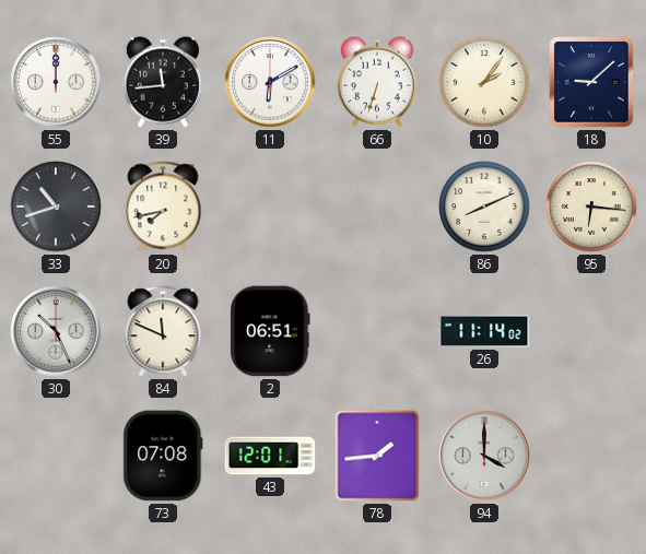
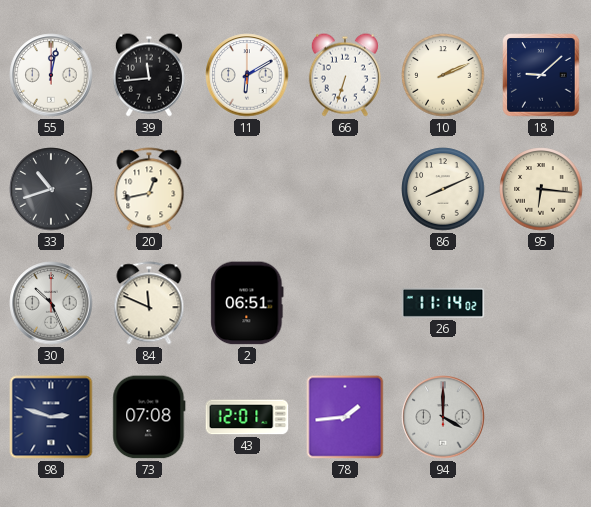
55: 12:00 -> 12:02 (51, 75)
10: 2:06 -> 2:11 (443, 75)
20: 7:43 -> 12:43 (149, 189)
98: none -> 2:48 (51, 417)
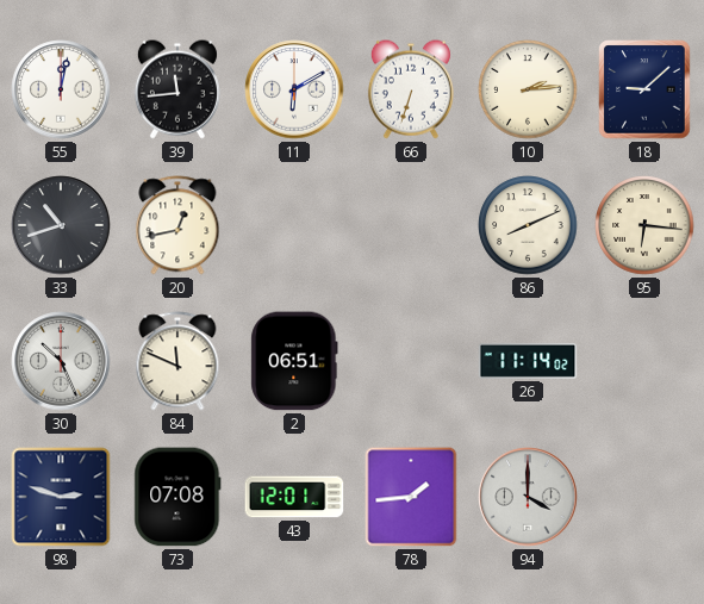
10: 2:11 -> 2:14 (528, 89)
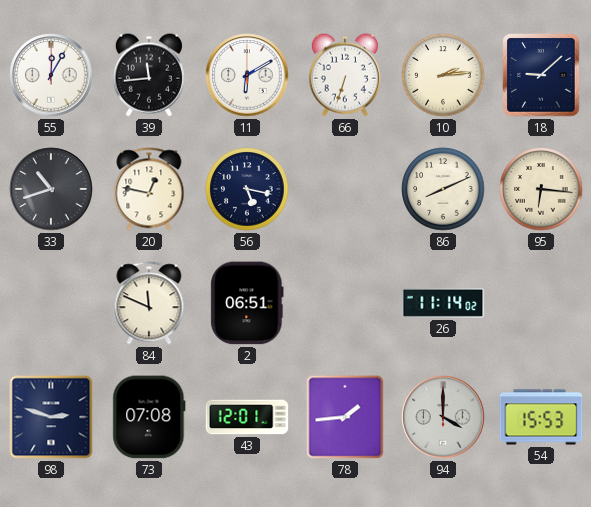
55: 12:02 -> 12:05 (51, 75)
20: 12:43 -> 12:47 (149, 189)
56: none -> 5:17 (247, 189)
30: 10:26 -> none (61, 361)
54: none -> 15:53 (541, 417)
